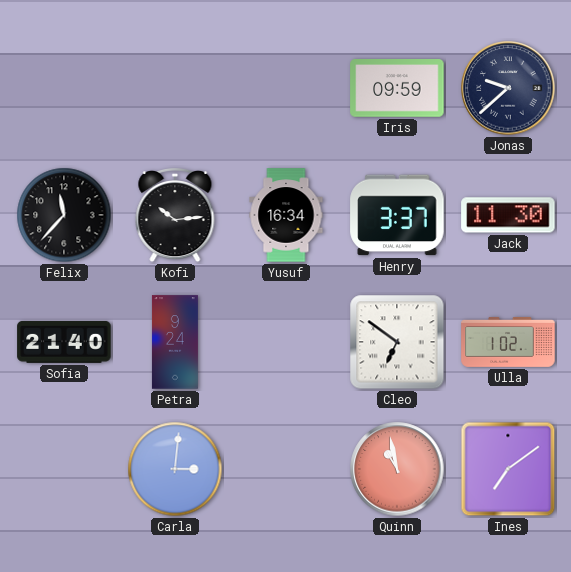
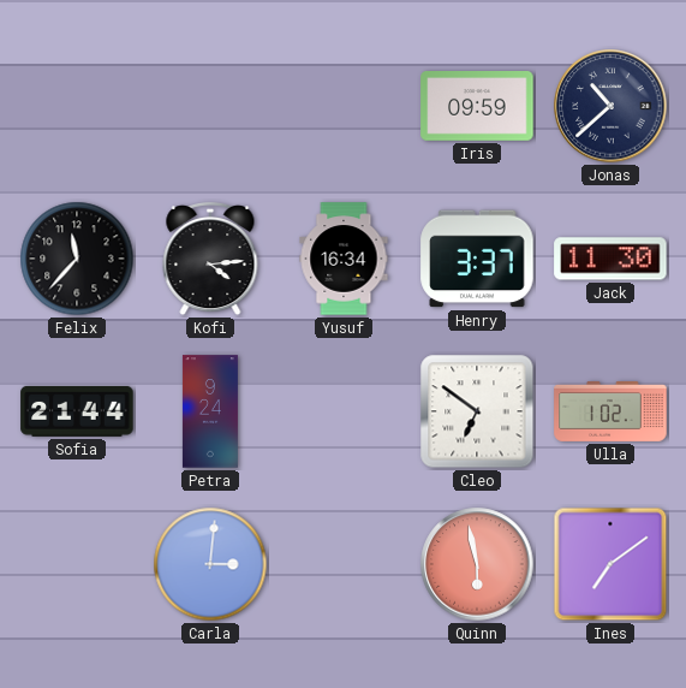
Jonas: 9:38 -> 10:38 (610, 106)
Kofi: 10:14 -> 4:14 (210, 260)
Sofia: 21:40 -> 21:44 (77, 411)
Quinn: 10:58 -> 5:58 (477, 564)
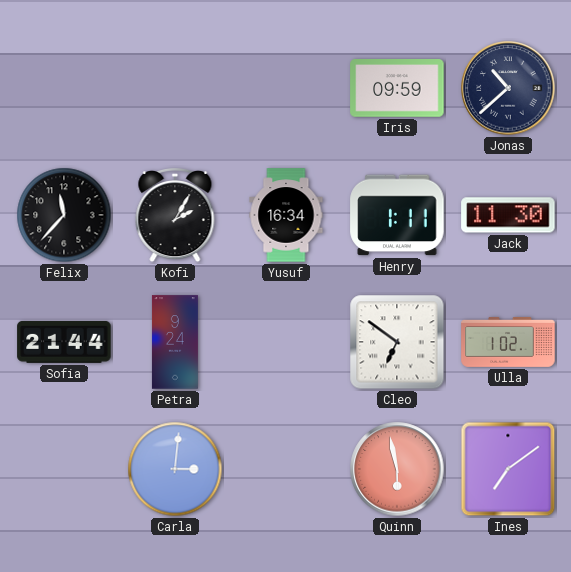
Kofi: 4:14 -> 2:05 (175, 216)
Henry: 3:37 -> 1:11 (397, 215)
